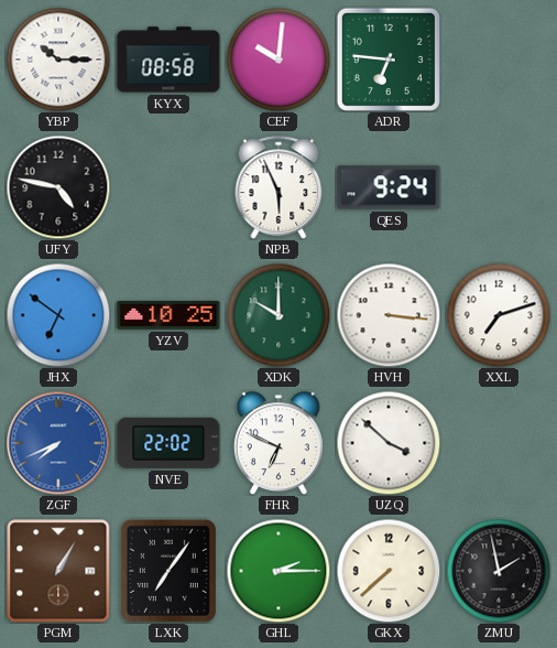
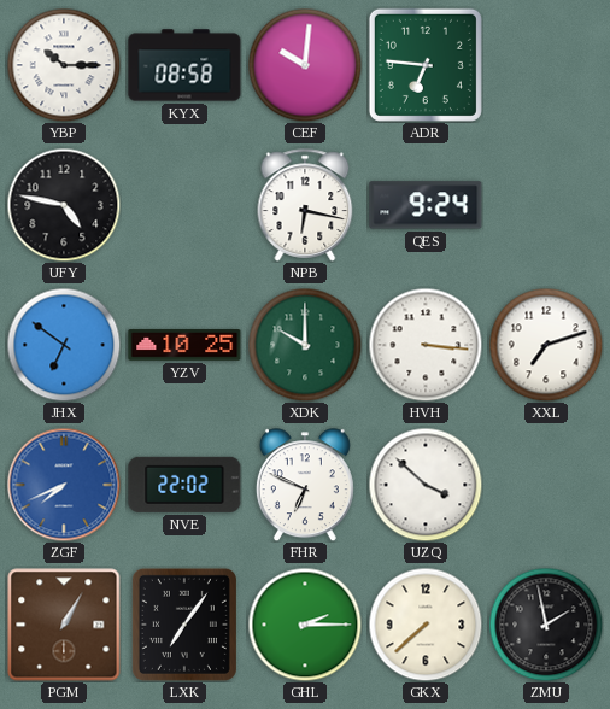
NPB: 5:56 -> 6:17 (305, 205)
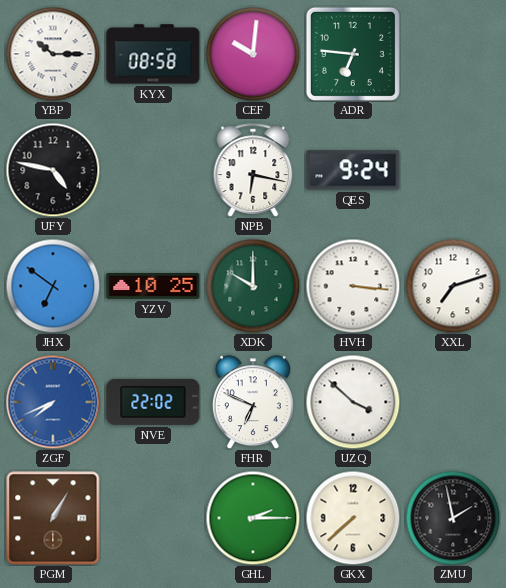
LXK: 7:06 -> none (184, 625)
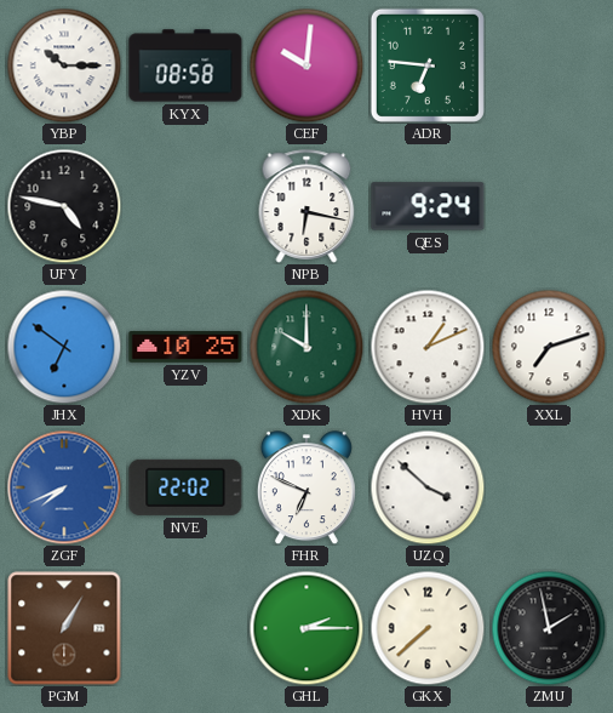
HVH: 3:16 -> 1:11 (428, 347)
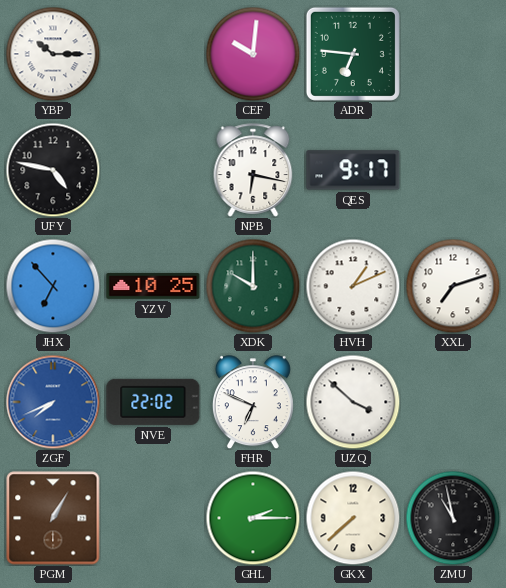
KYX: 08:58 -> none (185, 65)
QES: 9:24 -> 9:17 (353, 170)
JHX: 6:51 -> 6:53 (53, 286)
ZMU: 1:58 -> 10:58 (453, 518)
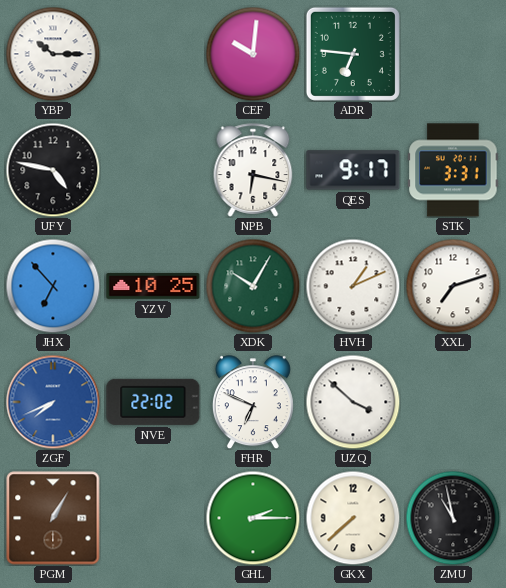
STK: none -> 3:31 (453, 170)
XDK: 10:00 -> 10:05 (253, 286)
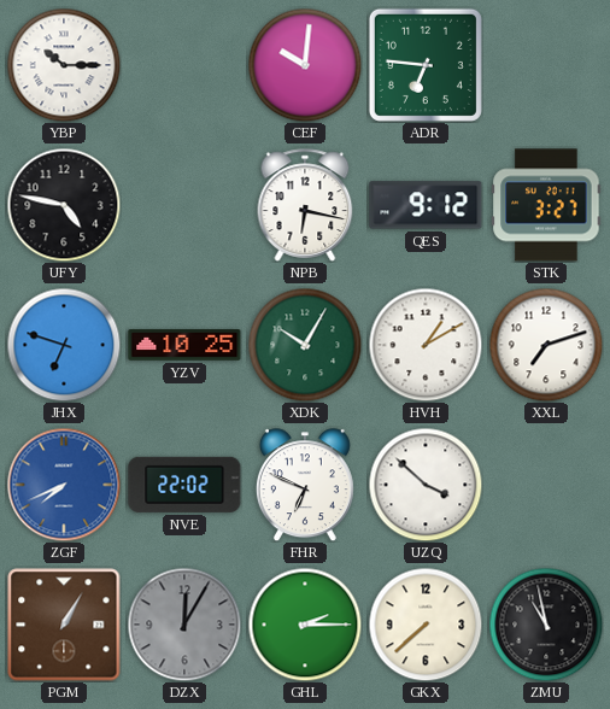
QES: 9:17 -> 9:12 (426, 205)
STK: 3:31 -> 3:27 (546, 205)
JHX: 6:53 -> 6:48 (64, 345)
HVH: 1:11 -> 1:10 (426, 345)
DZX: none -> 12:05 (184, 625)
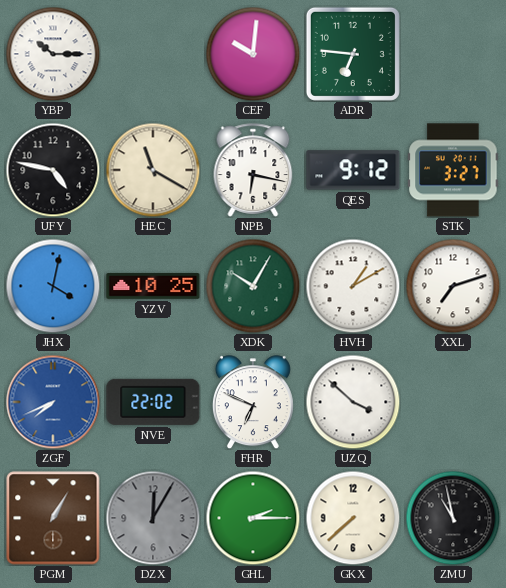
HEC: none -> 11:20 (153, 170)
JHX: 6:48 -> 4:02 (53, 286)
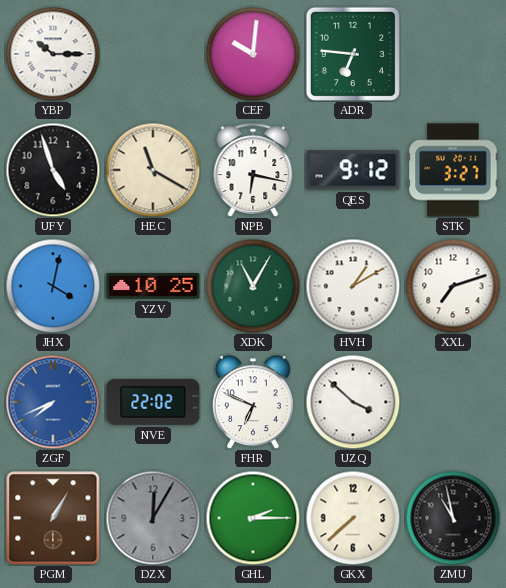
UFY: 4:47 -> 4:57 (53, 170)
XDK: 10:05 -> 11:05 (253, 286)
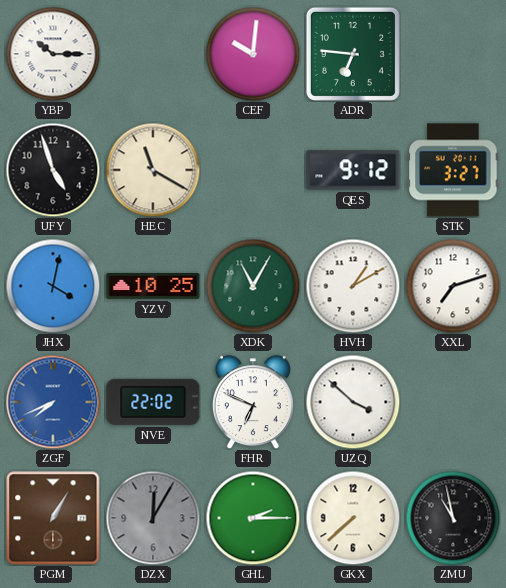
NPB: 6:17 -> none (253, 170)
